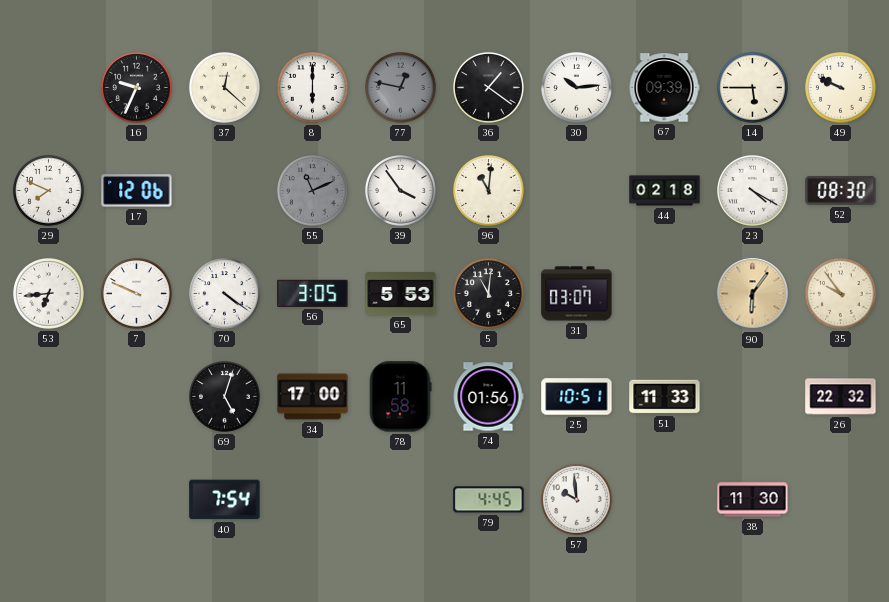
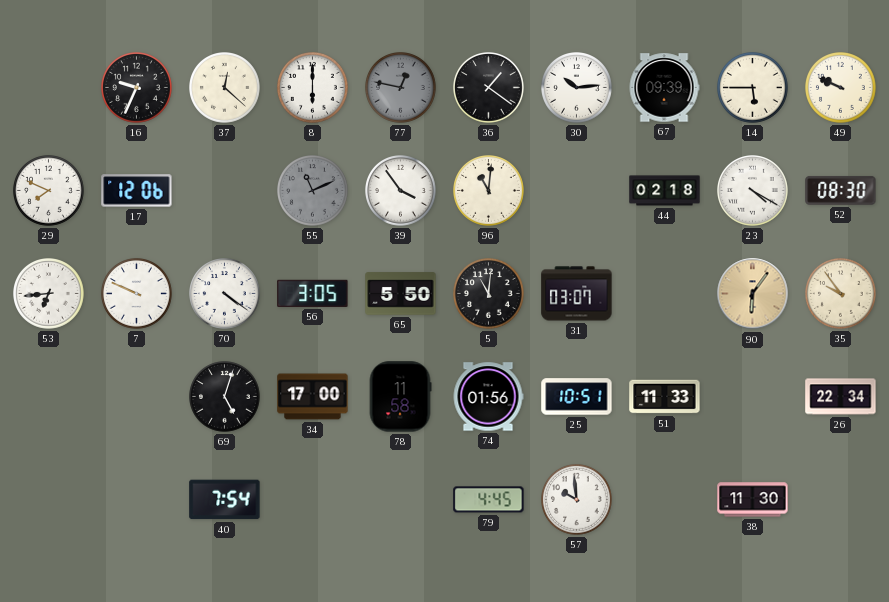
65: 5:53 -> 5:50 (401, 294)
26: 22:32 -> 22:34 (841, 397)
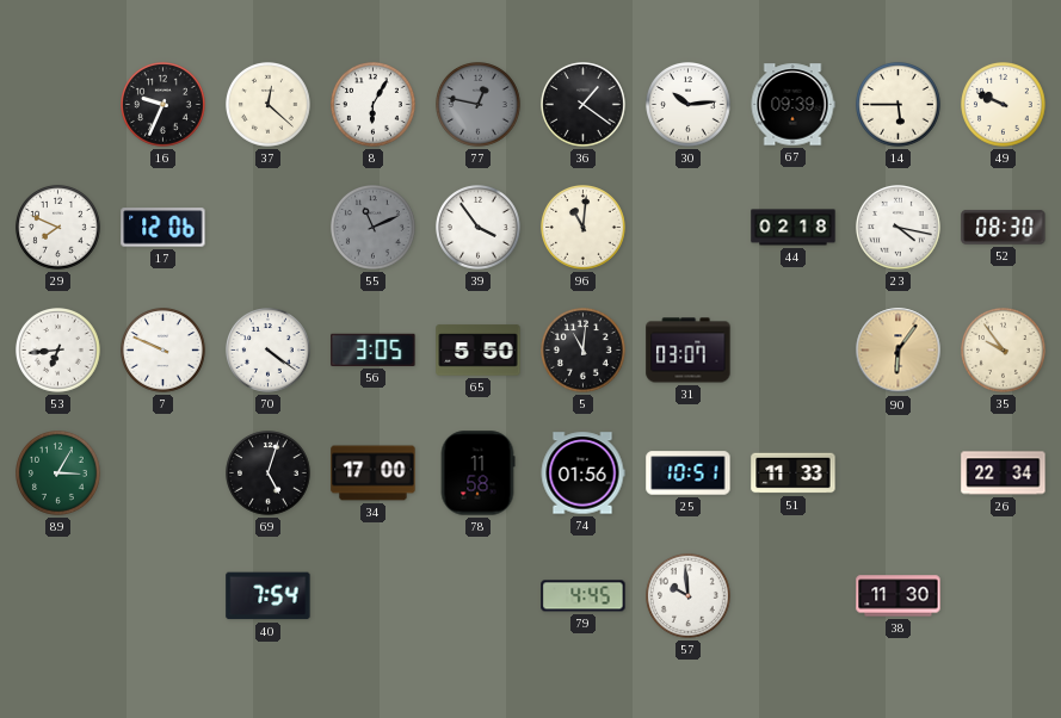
8: 6:00 -> 6:05 (374, 105)
23: 4:20 -> 4:17 (899, 228)
89: none -> 3:05 (58, 473)
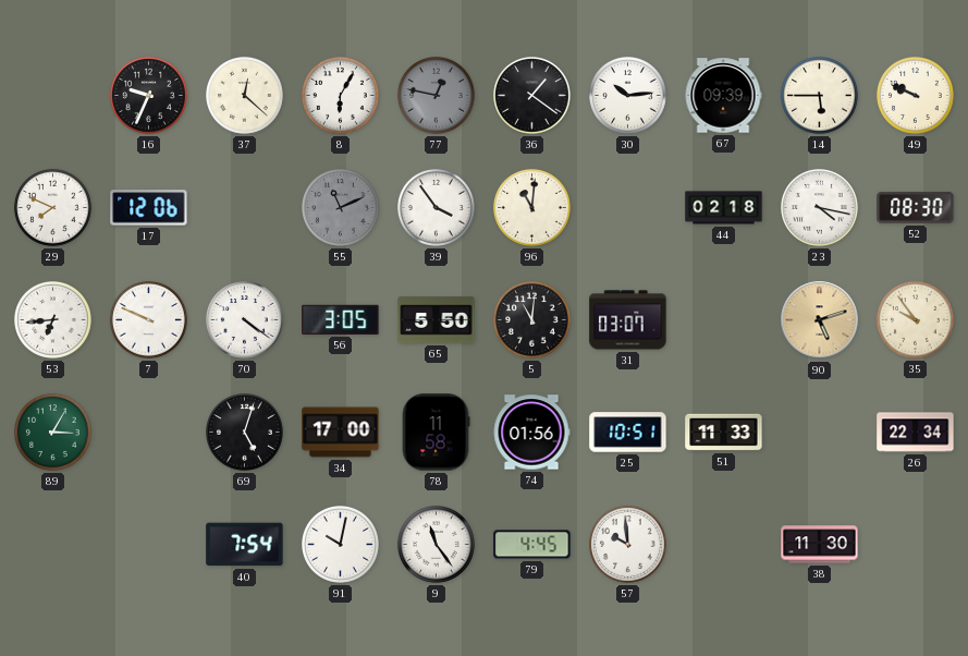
90: 6:06 -> 5:12 (820, 320)
91: none -> 10:02 (341, 545)
9: none -> 11:24 (437, 545)
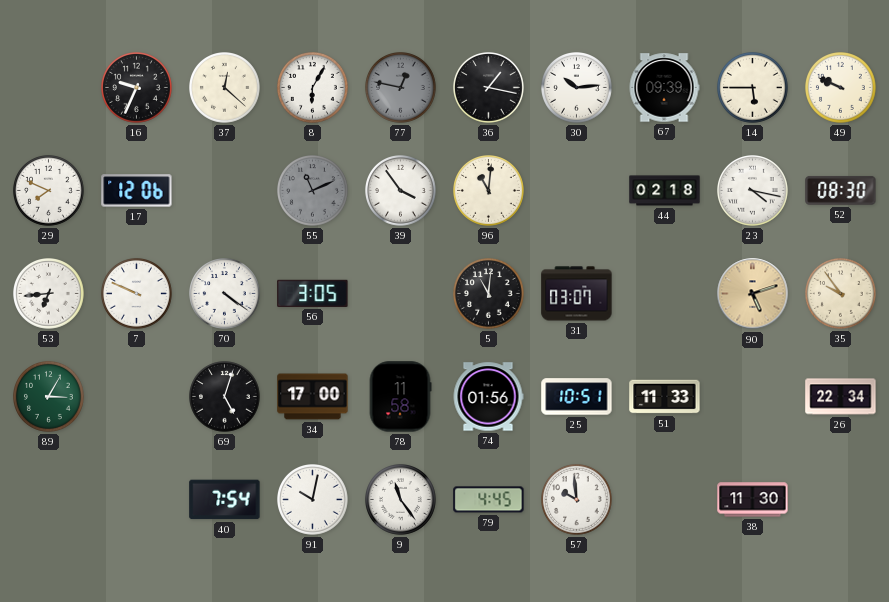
36: 1:21 -> 1:17 (489, 88)
65: 5:50 -> none (437, 320)
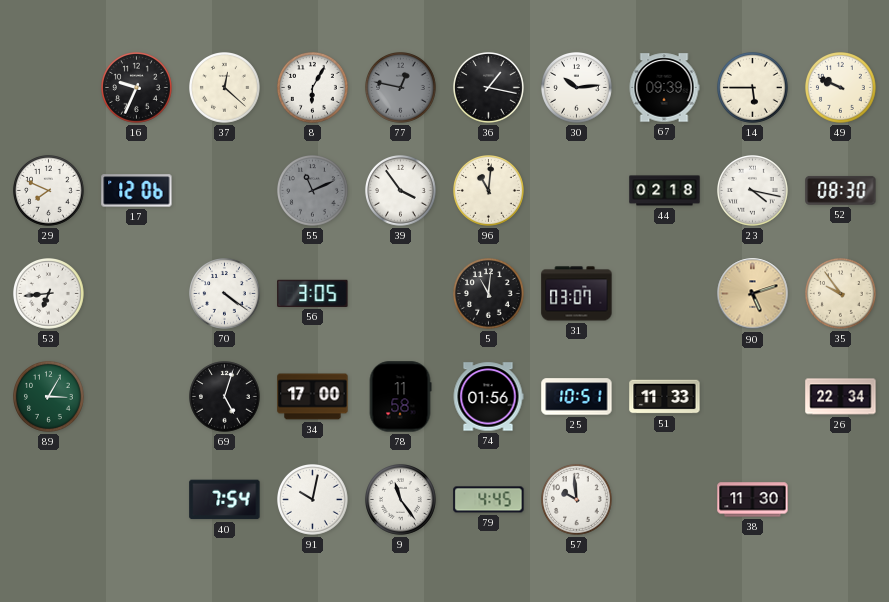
7: 9:49 -> none (137, 294)
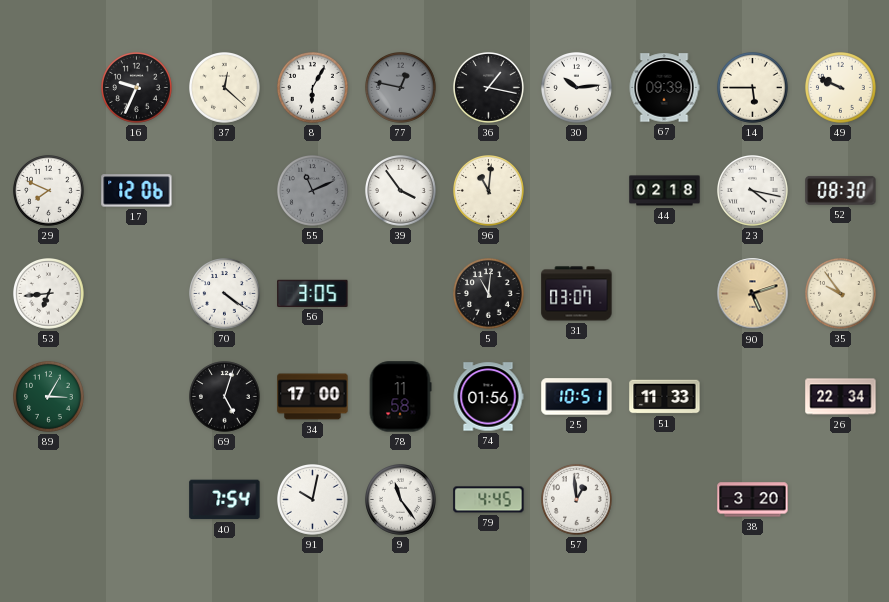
57: 9:59 -> 12:59 (577, 500)
38: 11:30 -> 3:20 (753, 500)
